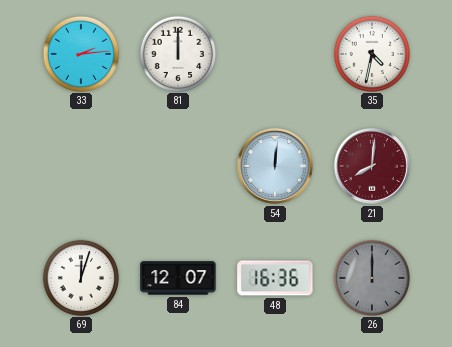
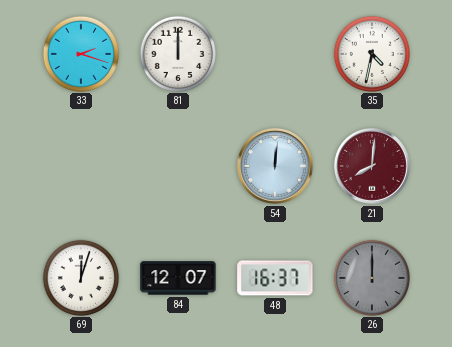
33: 2:14 -> 2:18 (80, 53)
48: 16:36 -> 16:37 (275, 278)
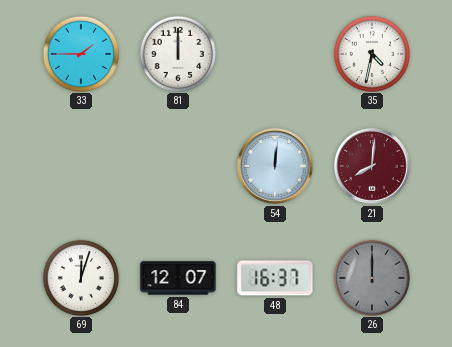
33: 2:18 -> 1:45 (80, 53)
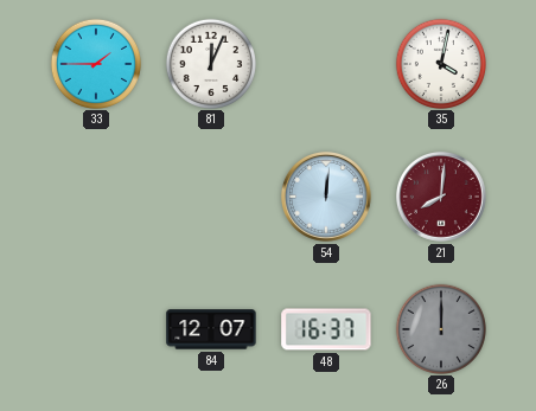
81: 12:00 -> 12:04 (210, 63)
35: 4:32 -> 4:02 (440, 63)
69: 12:03 -> none (80, 277)
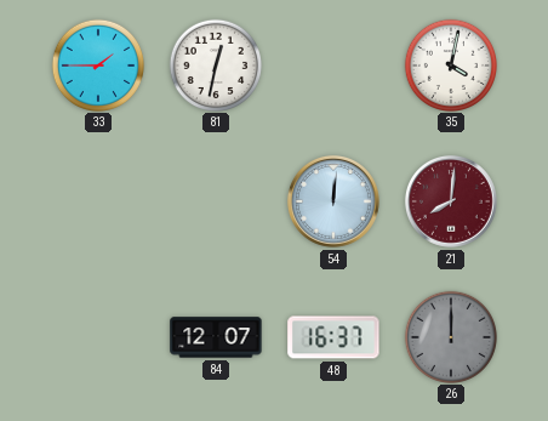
81: 12:04 -> 12:32 (215, 64)
